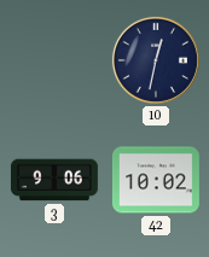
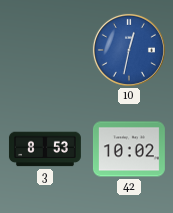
10 dial: navy -> blue (129, 50)
3: 9:06 -> 8:53 (45, 149)
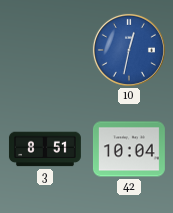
3: 8:53 -> 8:51 (45, 149)
42: 10:02 -> 10:04 (129, 149)
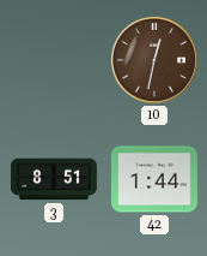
10 dial: blue -> brown (154, 60)
42: 10:04 -> 1:44 (154, 179)
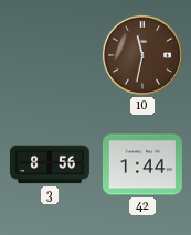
10: 12:32 -> 11:32 (142, 55)
3: 8:51 -> 8:56 (50, 164)
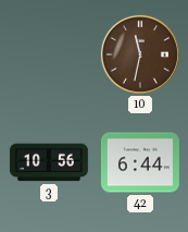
3: 8:56 -> 10:56 (49, 162)
42: 1:44 -> 6:44 (140, 162)
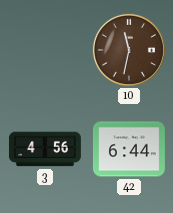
3: 10:56 -> 4:56 (45, 149)
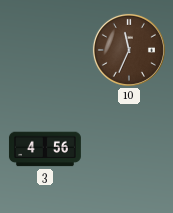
10: 11:32 -> 11:34 (129, 50)
42: 6:44 -> none (129, 149)
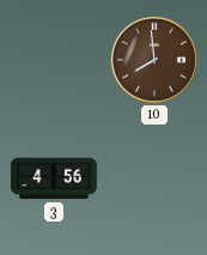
10: 11:34 -> 7:59 (154, 60)
